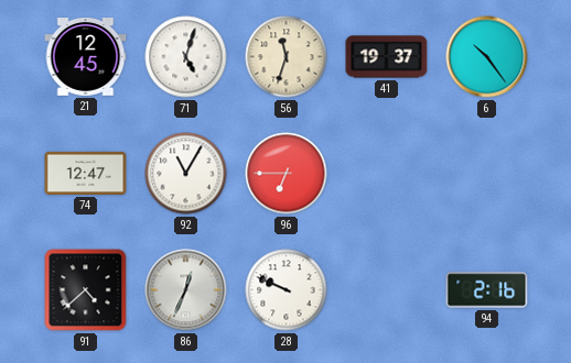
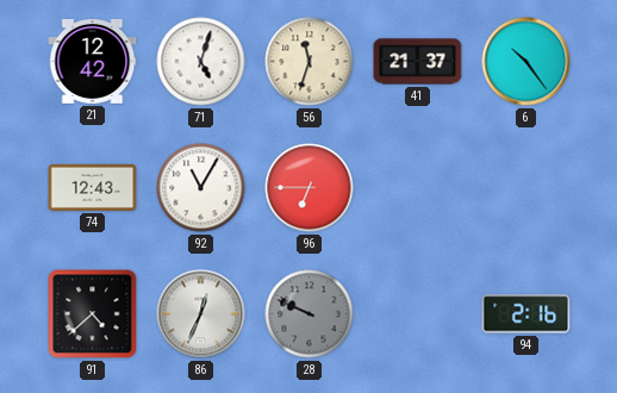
21: 12:45 -> 12:42 (93, 62)
41: 19:37 -> 21:37 (418, 62)
74: 12:47 -> 12:43 (93, 187)
28 dial: white -> grey (310, 314)
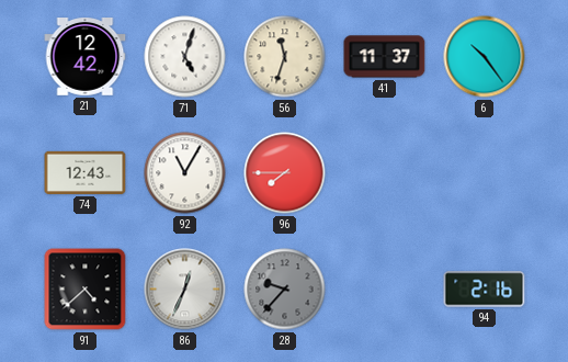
41: 21:37 -> 11:37 (385, 57)
96: 6:45 -> 7:45 (285, 173)
28: 9:49 -> 9:37 (285, 290)
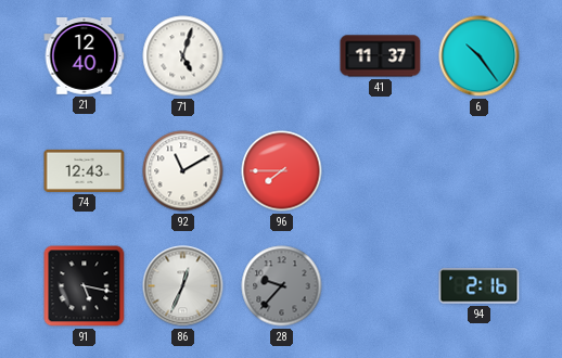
21: 12:42 -> 12:40 (85, 56)
56: 11:33 -> none (285, 57)
92: 11:05 -> 11:10 (183, 171)
91: 4:38 -> 5:17 (85, 286)
